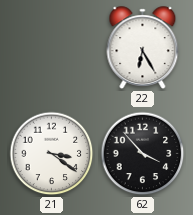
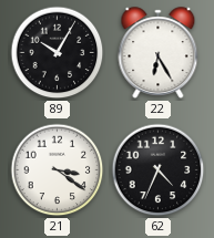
89: none -> 10:05 (58, 53)
62: 3:53 -> 4:34 (159, 170)
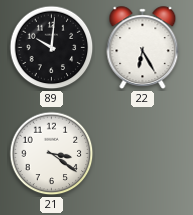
89: 10:05 -> 10:01 (52, 48)
62: 4:34 -> none (159, 170)
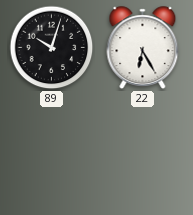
89: 10:01 -> 10:03 (52, 48)
21: 3:21 -> none (52, 154)
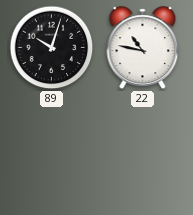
22: 6:25 -> 10:47 (143, 48)
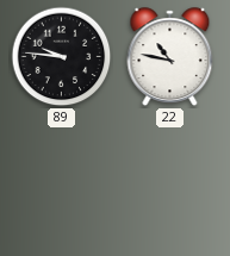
89: 10:03 -> 9:46 (62, 57)
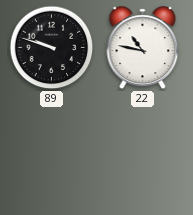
89: 9:46 -> 9:48 (52, 48)
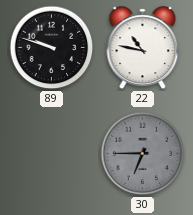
30: none -> 6:45 (143, 154)
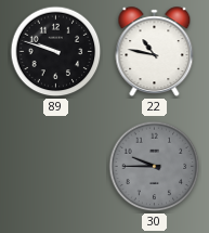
30: 6:45 -> 9:45 (155, 167)
